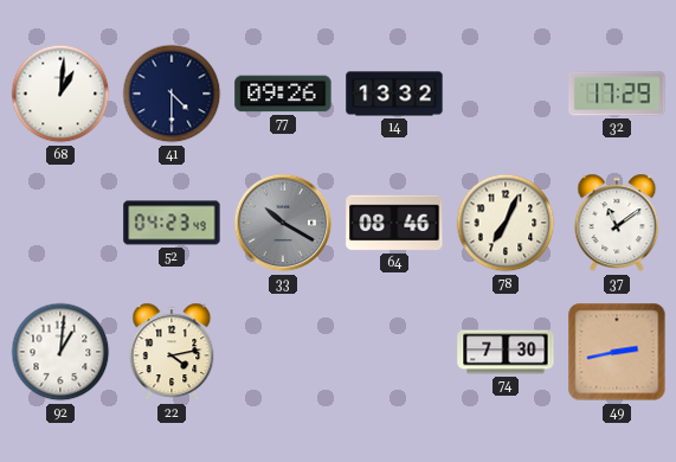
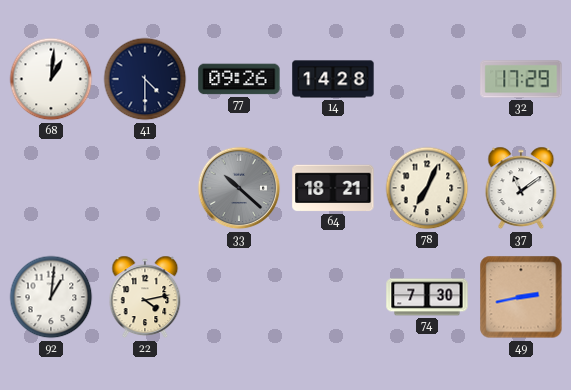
14: 13:32 -> 14:28 (333, 79)
52: 04:23 -> none (172, 223)
33: 10:20 -> 10:22 (239, 188)
64: 08:46 -> 18:21 (333, 188)
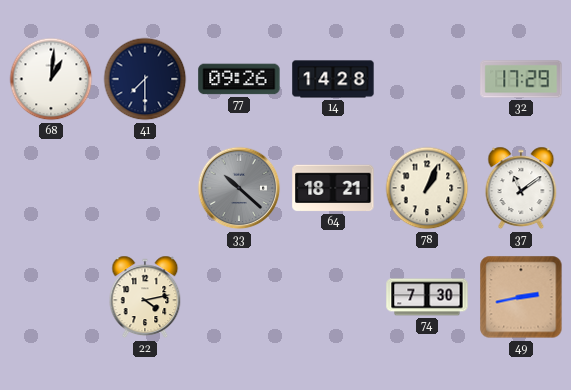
41: 4:30 -> 7:30 (145, 79)
78: 7:04 -> 1:04 (427, 188)
92: 1:01 -> none (51, 297)
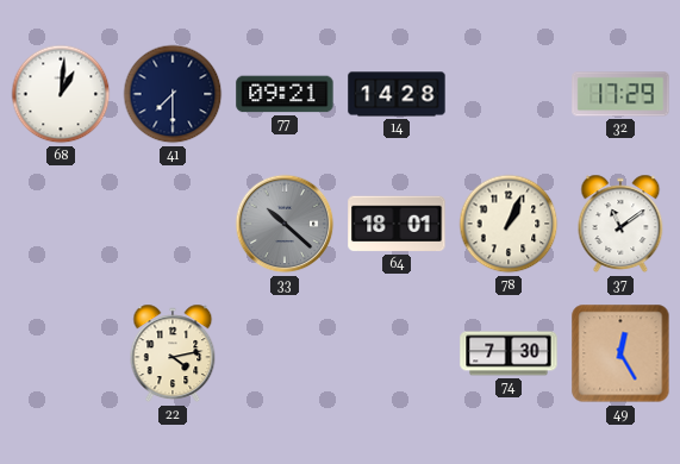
77: 09:26 -> 09:21 (285, 94)
64: 18:21 -> 18:01 (397, 224)
49: 2:43 -> 12:25 (620, 353)
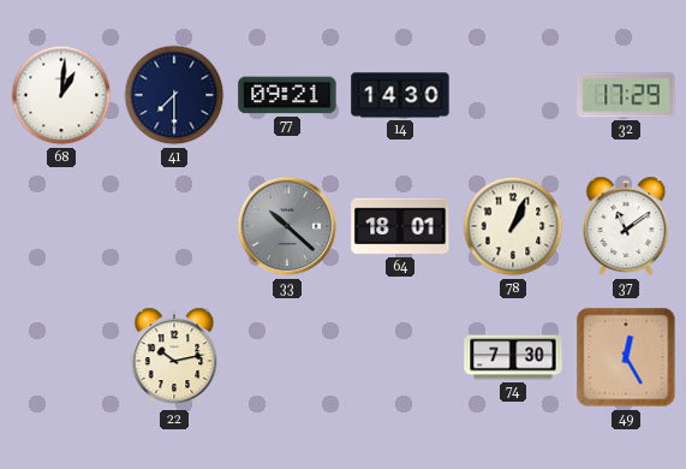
14: 14:28 -> 14:30 (400, 95)
22: 4:13 -> 10:13 (174, 357)
